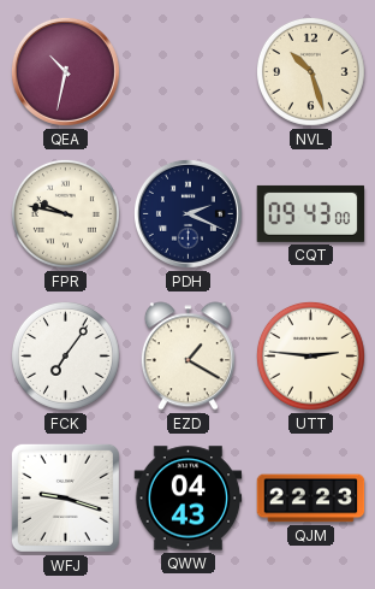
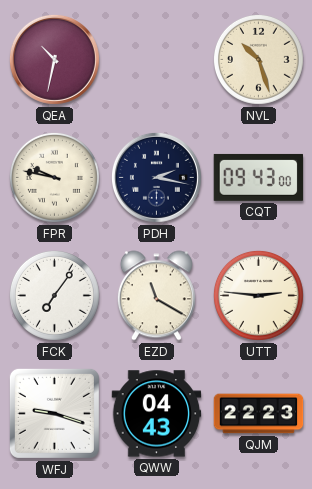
PDH: 2:19 -> 2:17 (156, 177)
EZD: 1:20 -> 11:20 (156, 296)
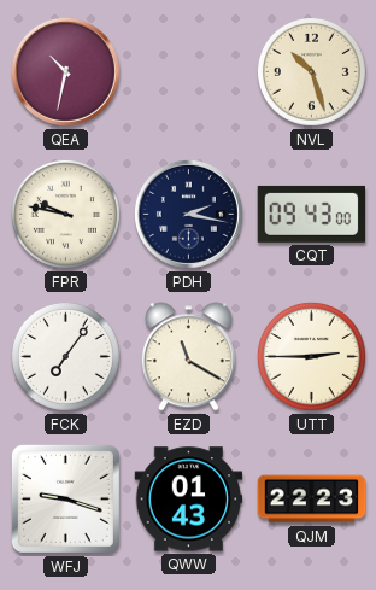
UTT: 2:46 -> 2:45 (311, 356)
QWW: 04:43 -> 01:43 (189, 500)
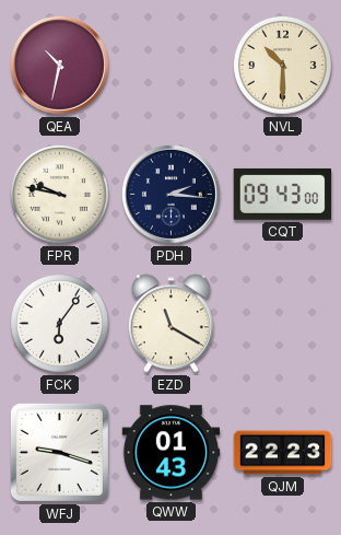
NVL: 10:27 -> 10:30 (282, 65)
PDH: 2:17 -> 2:16 (170, 194)
FCK: 7:06 -> 6:06 (59, 323)
UTT: 2:45 -> none (311, 356)
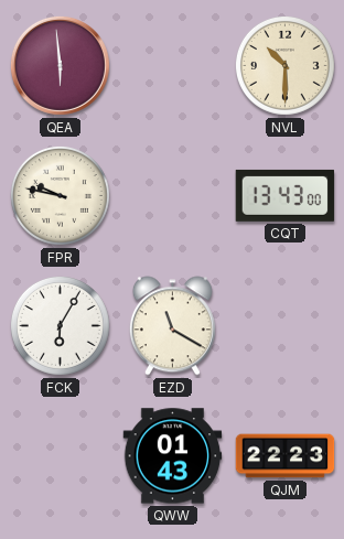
QEA: 10:32 -> 5:59 (60, 65)
PDH: 2:16 -> none (170, 194)
CQT: 09:43 -> 13:43 (286, 195)
FCK: 6:06 -> 6:05 (60, 325)
WFJ: 9:18 -> none (59, 452)
